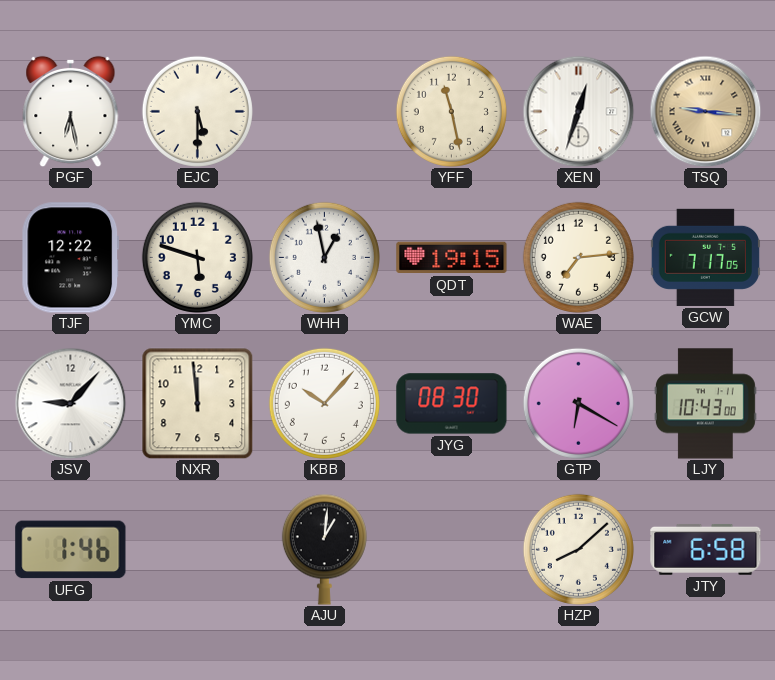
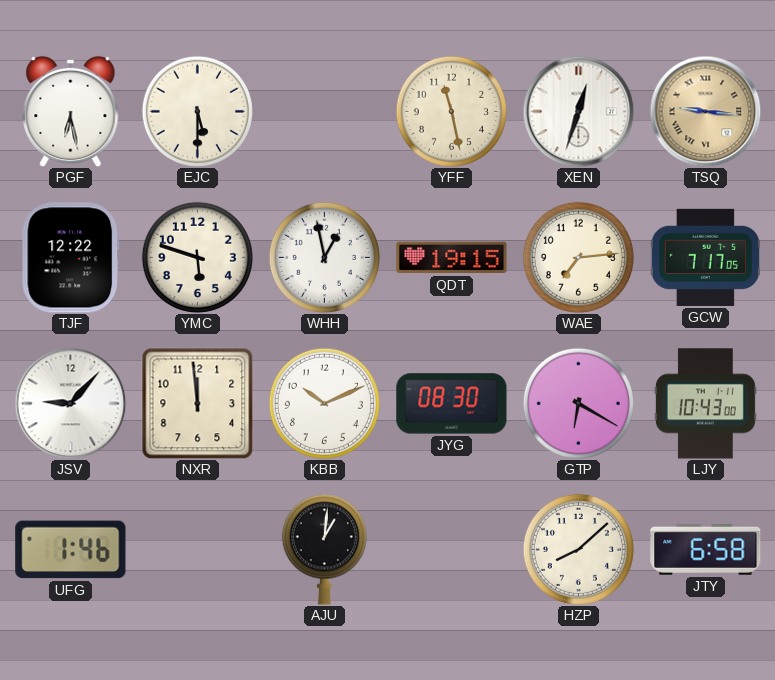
KBB: 10:07 -> 10:11 (324, 403)
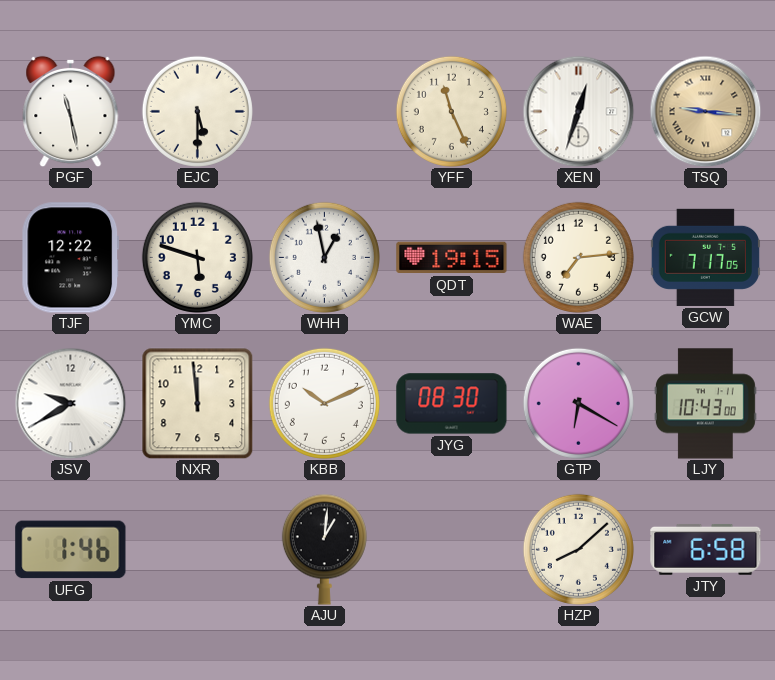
PGF: 6:28 -> 11:28 (71, 111)
YFF: 11:28 -> 11:26 (451, 111)
JSV: 9:07 -> 9:40 (70, 403)
